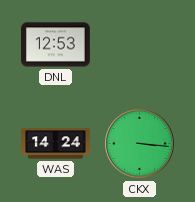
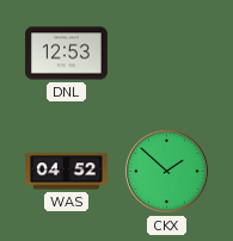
WAS: 14:24 -> 04:52 (67, 172)
CKX: 3:16 -> 1:52 (167, 172)
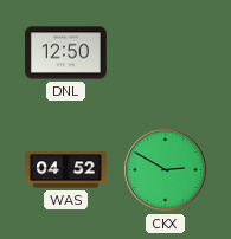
DNL: 12:53 -> 12:50 (66, 53)
CKX: 1:52 -> 2:50 (166, 170)
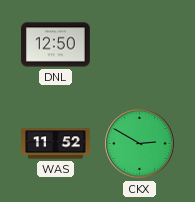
WAS: 04:52 -> 11:52 (56, 144)
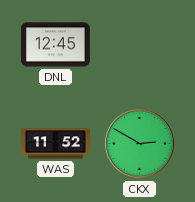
DNL: 12:50 -> 12:45 (56, 45)
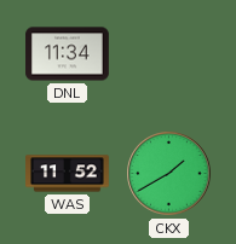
DNL: 12:45 -> 11:34 (68, 54)
CKX: 2:50 -> 1:40 (169, 174)
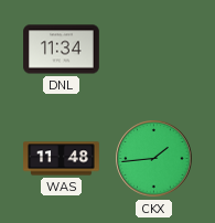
WAS: 11:52 -> 11:48 (62, 159)
CKX: 1:40 -> 1:44 (154, 159)
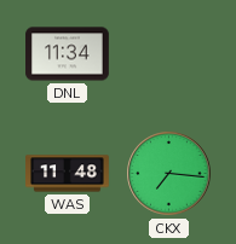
CKX: 1:44 -> 7:16 (169, 174)
